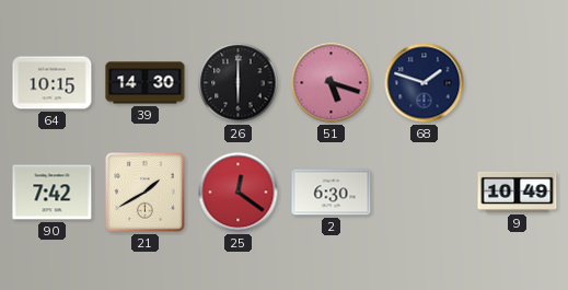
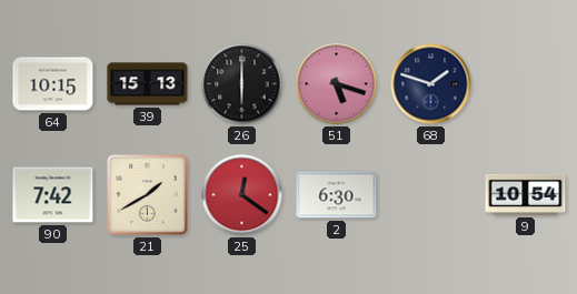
39: 14:30 -> 15:13 (148, 84)
9: 10:49 -> 10:54 (526, 194)
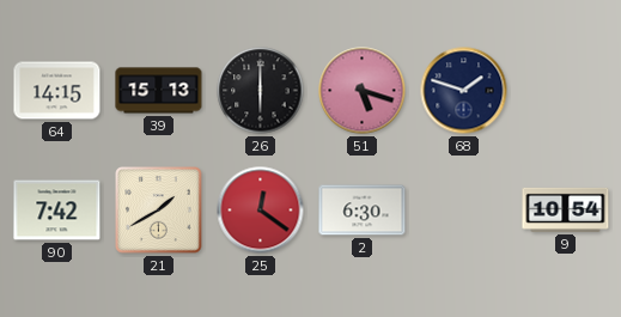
64: 10:15 -> 14:15 (57, 91)
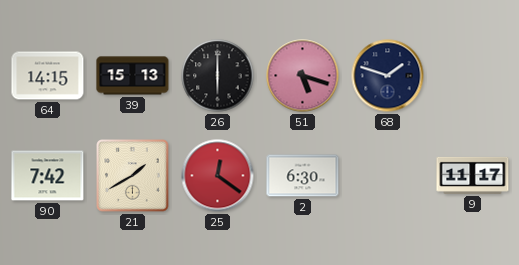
9: 10:54 -> 11:17 (473, 175)
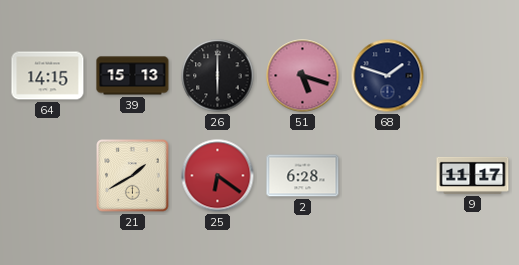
90: 7:42 -> none (48, 176)
25: 12:21 -> 6:21 (218, 176)
2: 6:30 -> 6:28 (303, 176)
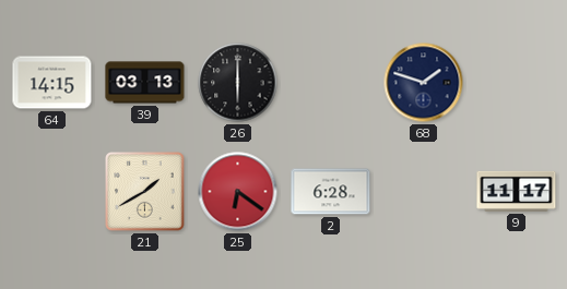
39: 15:13 -> 03:13 (145, 83)
51: 5:18 -> none (303, 76)
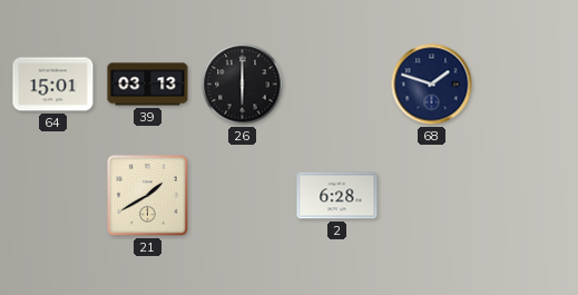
64: 14:15 -> 15:01 (53, 85)
25: 6:21 -> none (238, 192)
9: 11:17 -> none (517, 191)
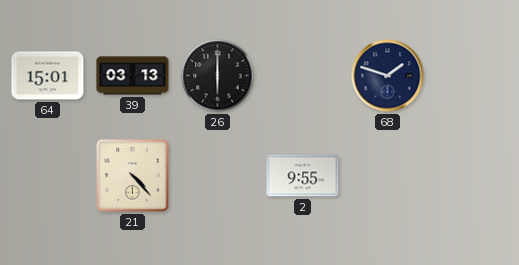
21: 1:40 -> 4:23 (133, 176)
2: 6:28 -> 9:55 (303, 176)
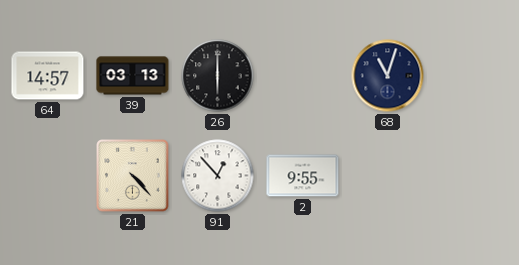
64: 15:01 -> 14:57 (48, 76)
68: 1:48 -> 11:03 (388, 76)
91: none -> 12:53 (218, 176)
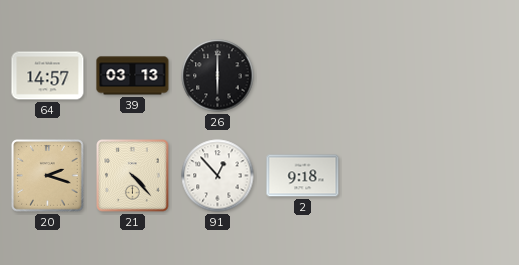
68: 11:03 -> none (388, 76)
20: none -> 2:18 (48, 176)
2: 9:55 -> 9:18 (303, 176)
